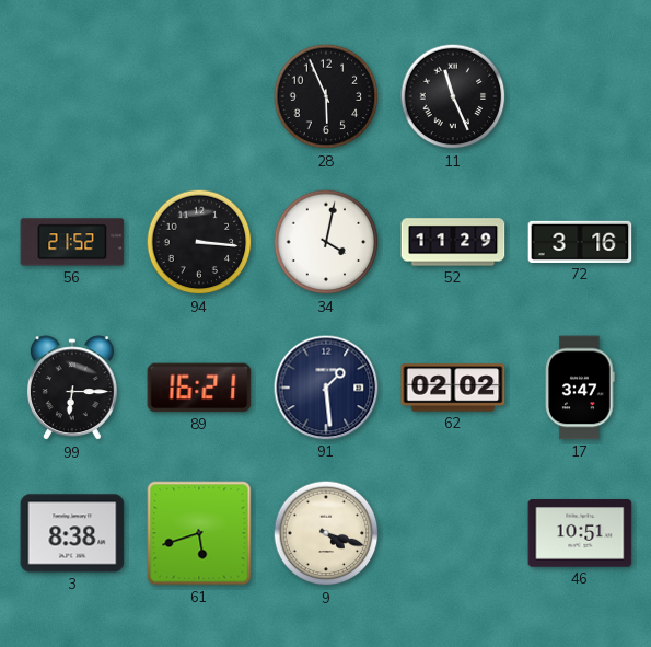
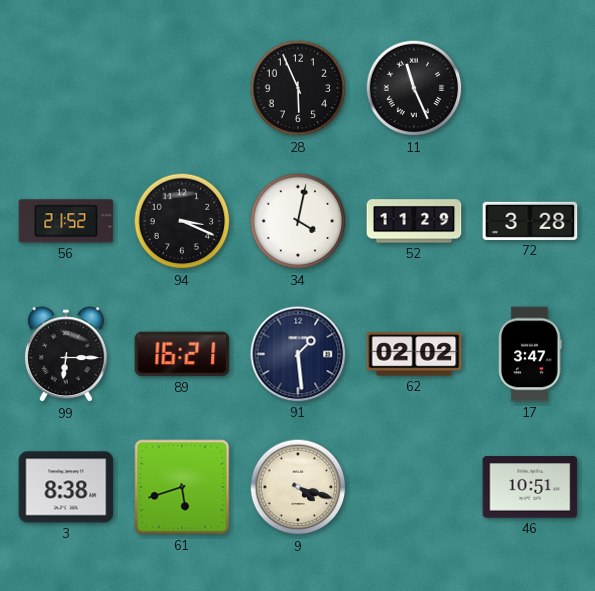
94: 3:16 -> 3:19 (182, 221)
72: 3:16 -> 3:28 (530, 221)
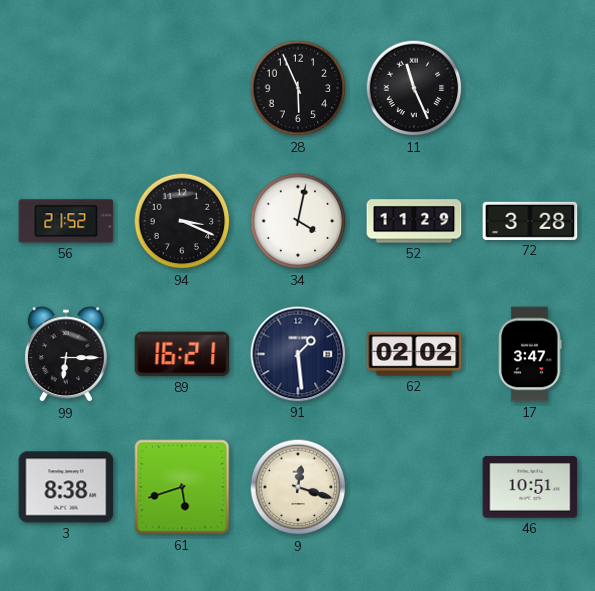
9: 4:18 -> 12:18 (298, 487)
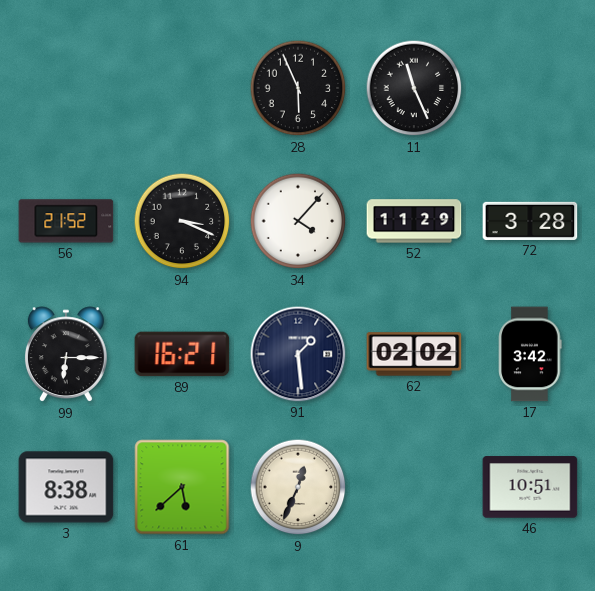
34: 4:02 -> 4:07 (298, 221)
17: 3:47 -> 3:42 (530, 354)
61: 5:42 -> 5:38 (182, 487)
9: 12:18 -> 12:34 (298, 487)
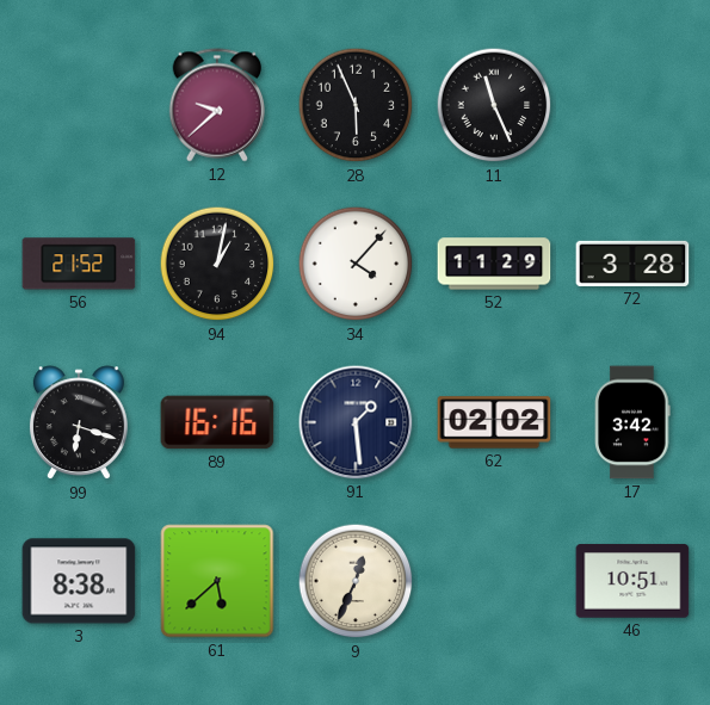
12: none -> 9:38 (217, 105)
94: 3:19 -> 1:02 (217, 264)
99: 6:15 -> 6:18 (79, 423)
89: 16:21 -> 16:16 (217, 422)
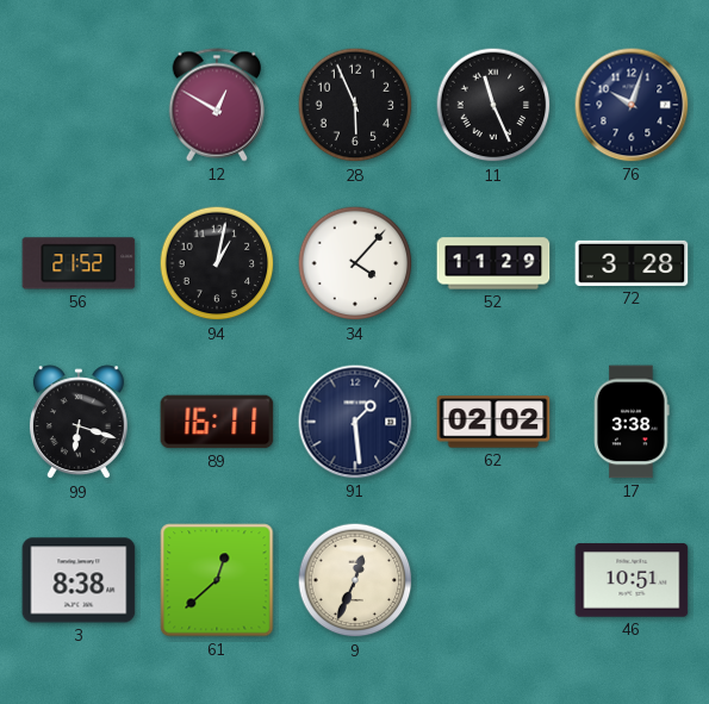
12: 9:38 -> 12:50 (217, 105)
76: none -> 10:03 (632, 105)
89: 16:16 -> 16:11 (217, 422)
17: 3:42 -> 3:38 (632, 422)
61: 5:38 -> 12:38 (217, 580)
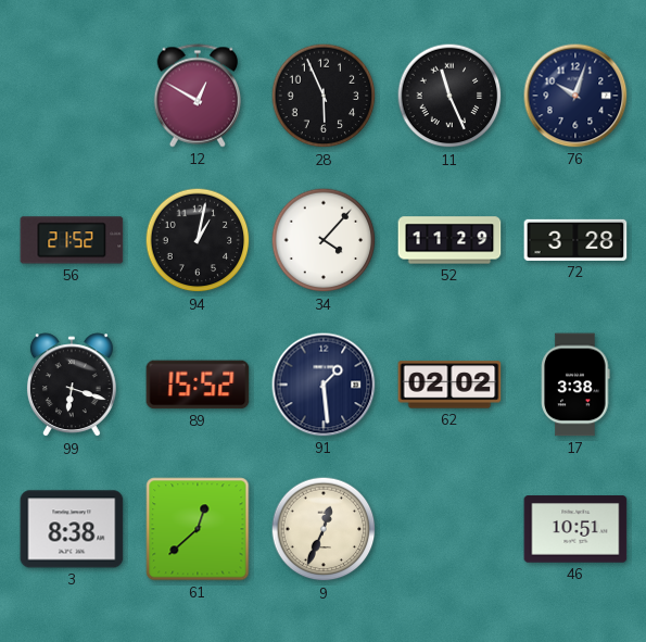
89: 16:11 -> 15:52 (198, 385)
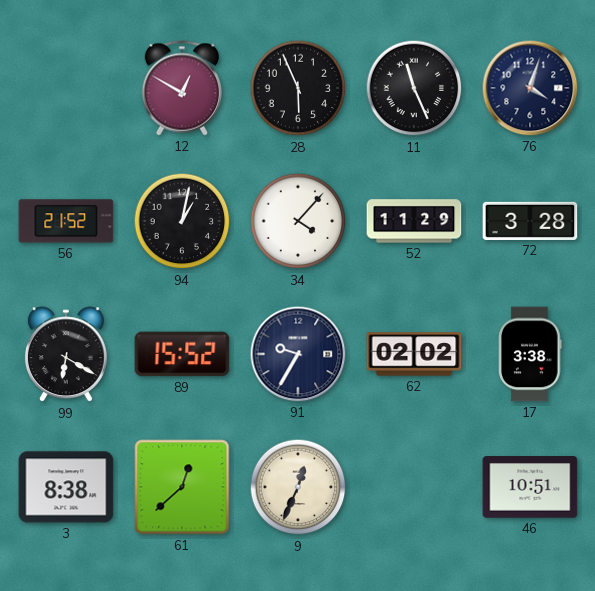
76: 10:03 -> 4:03 (530, 88)
99: 6:18 -> 6:20 (66, 355)
91: 1:29 -> 9:35 (298, 354)
